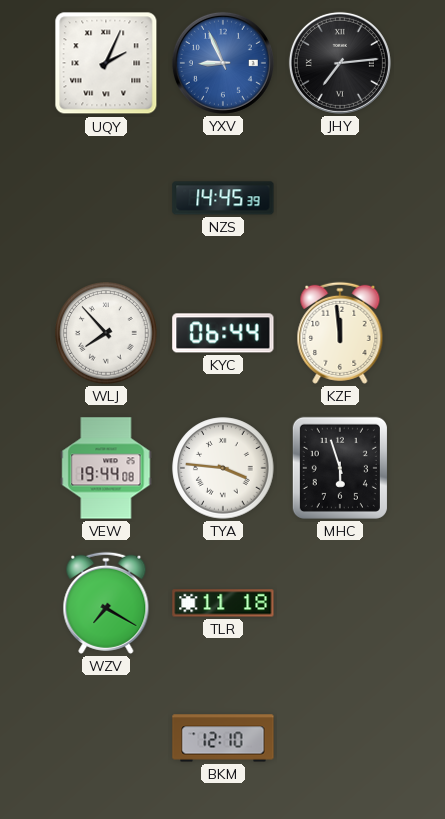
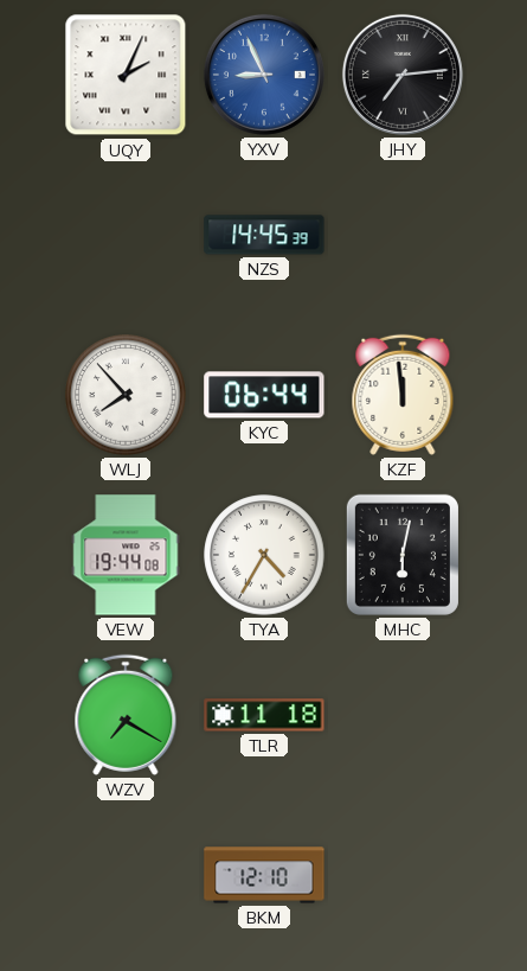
TYA: 3:46 -> 4:35 (264, 555)
MHC: 5:57 -> 6:02 (403, 555)
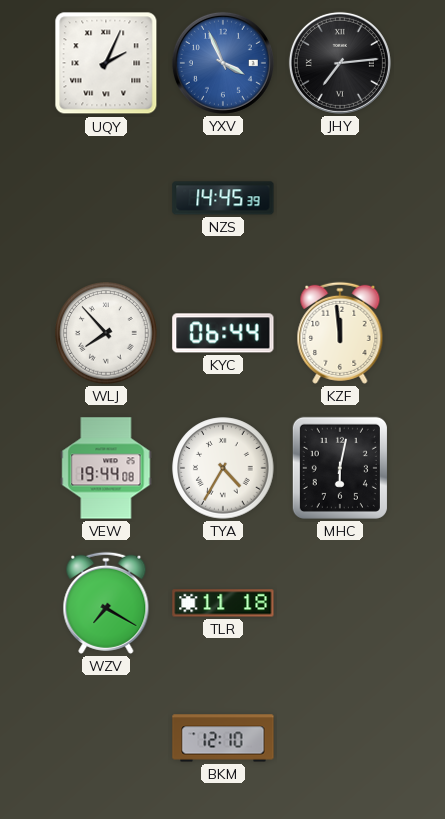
YXV: 8:56 -> 3:56 (223, 63)
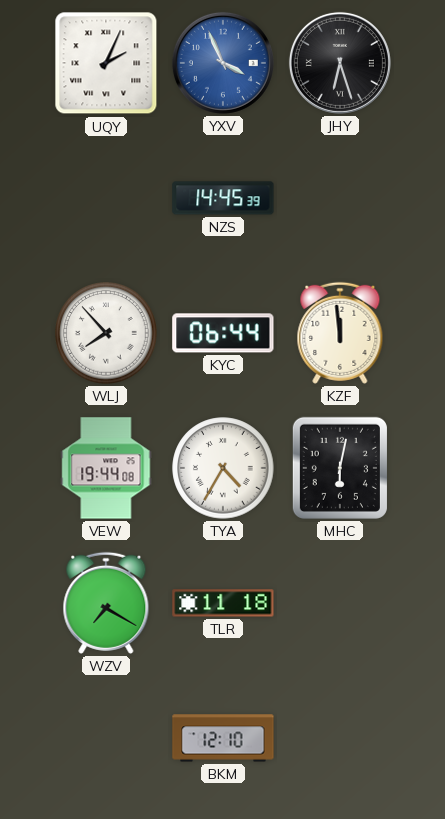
JHY: 7:14 -> 6:27 (340, 63)
